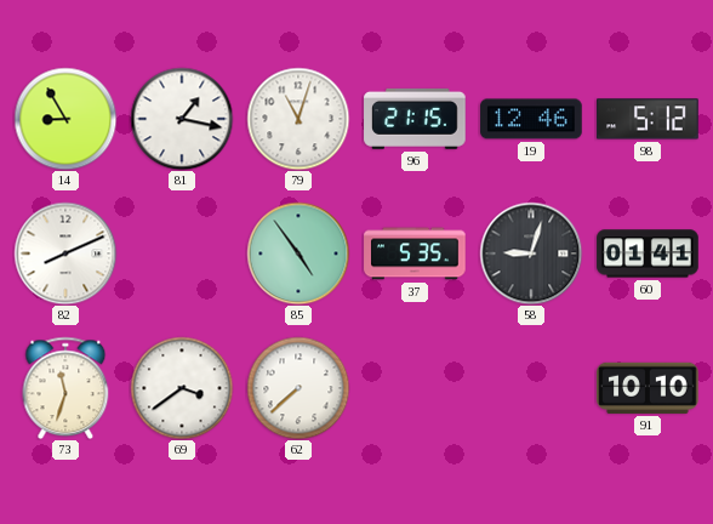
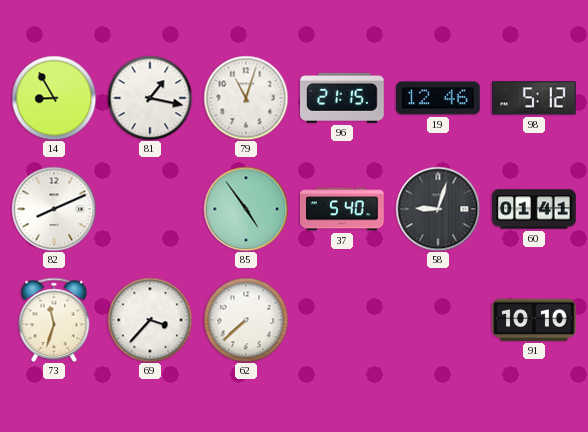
37: 5:35 -> 5:40 (342, 209)
69: 3:39 -> 3:37 (150, 320)
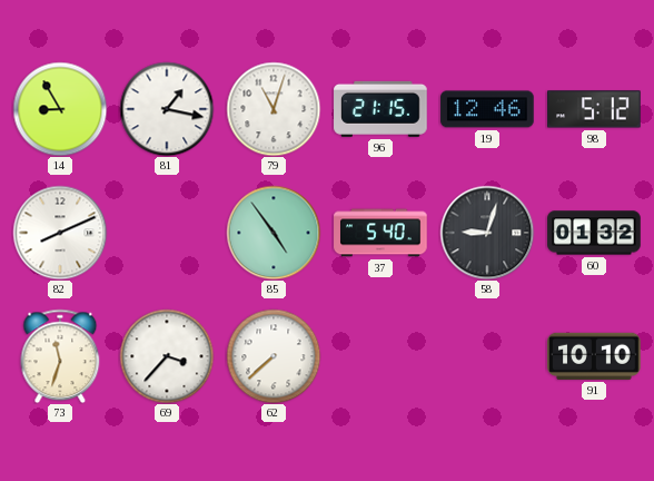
60: 01:41 -> 01:32 (594, 233)
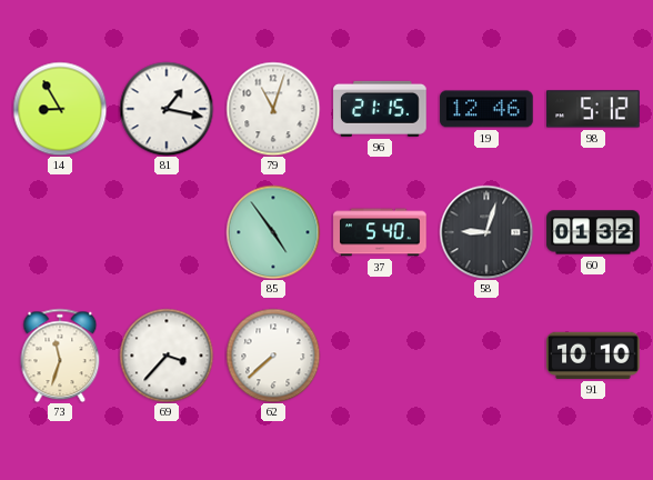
82: 8:11 -> none (60, 233)
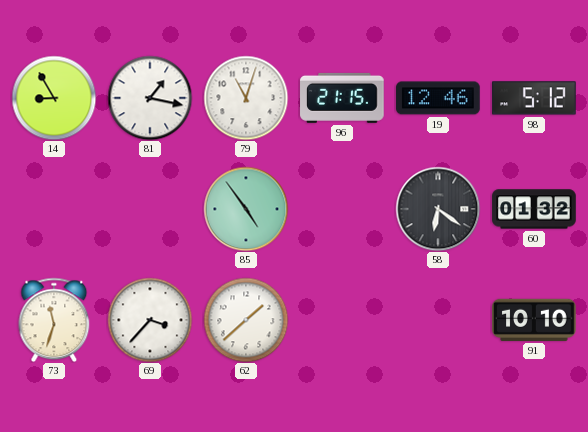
37: 5:40 -> none (380, 232)
58: 9:03 -> 6:21 (438, 209)
62: 7:38 -> 1:38 (246, 320)
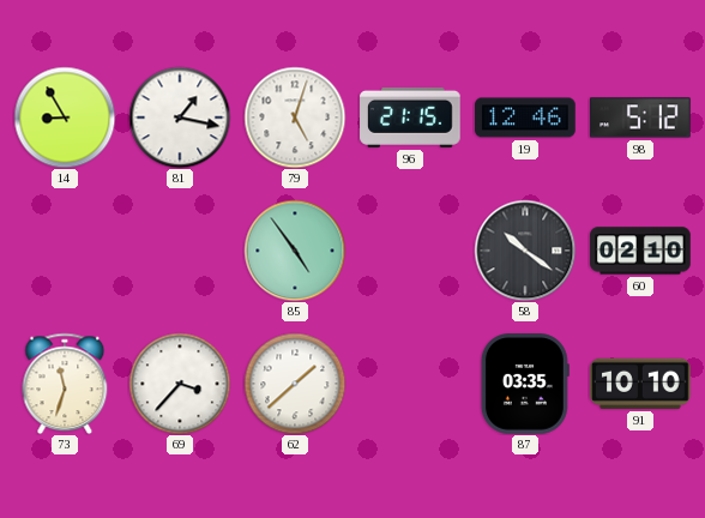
79: 11:03 -> 5:03 (295, 118)
58: 6:21 -> 10:21 (525, 251)
60: 01:32 -> 02:10 (640, 251)
87: none -> 03:35 (525, 384)
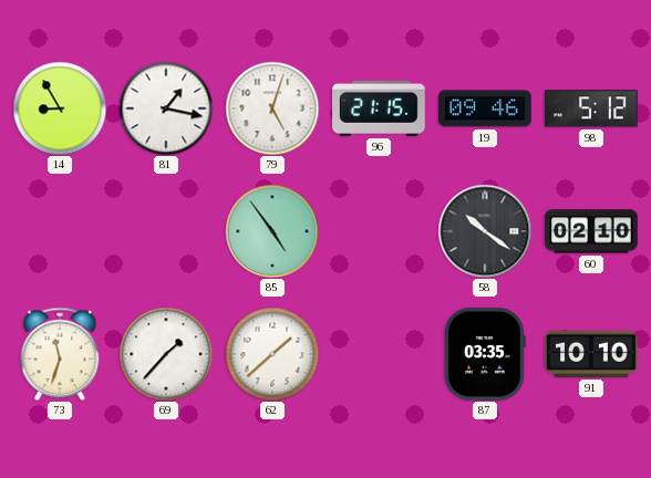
19: 12:46 -> 09:46 (485, 108)
69: 3:37 -> 1:37 (166, 354)
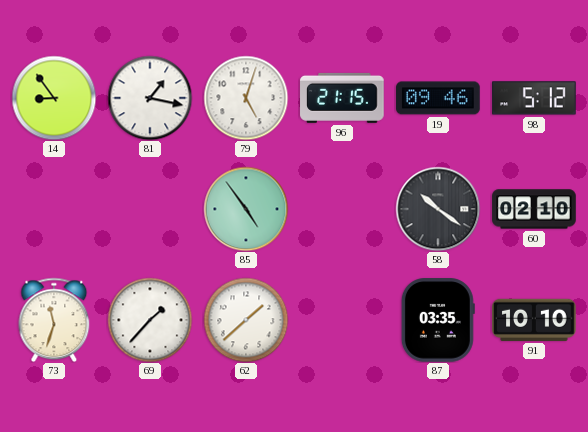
14: 8:55 -> 8:54 (54, 98)
